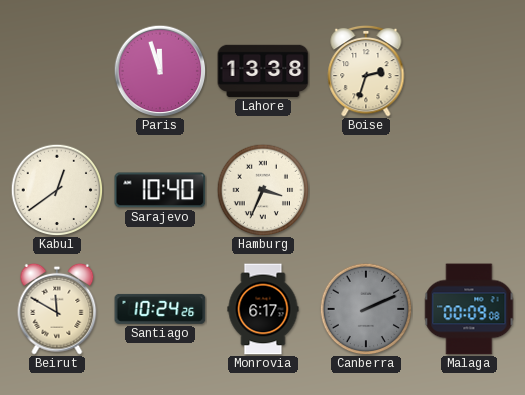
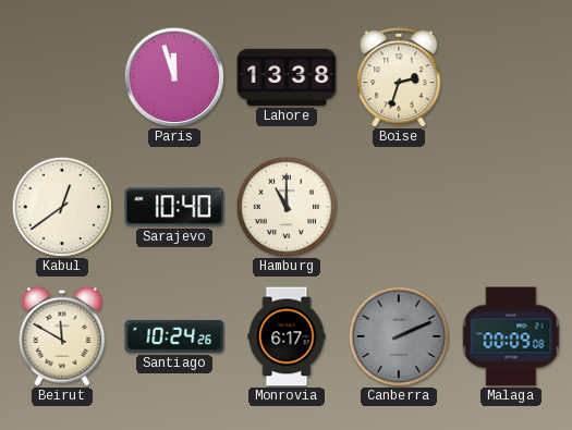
Hamburg: 3:34 -> 11:00 (287, 207)
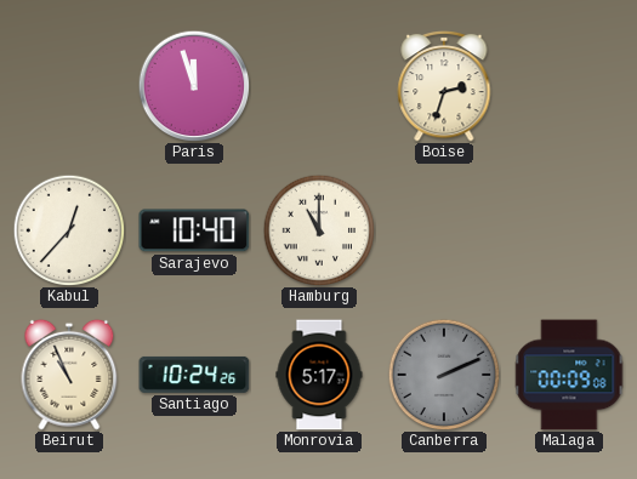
Lahore: 13:38 -> none (287, 77)
Kabul: 12:39 -> 12:37 (69, 230)
Beirut: 11:50 -> 10:56 (69, 375)
Monrovia: 6:17 -> 5:17 (319, 375)
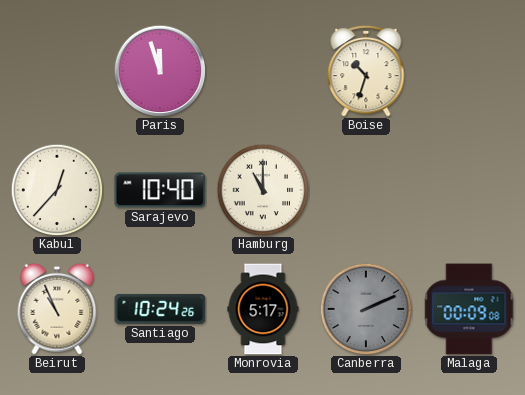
Boise: 2:33 -> 10:33 (366, 71)
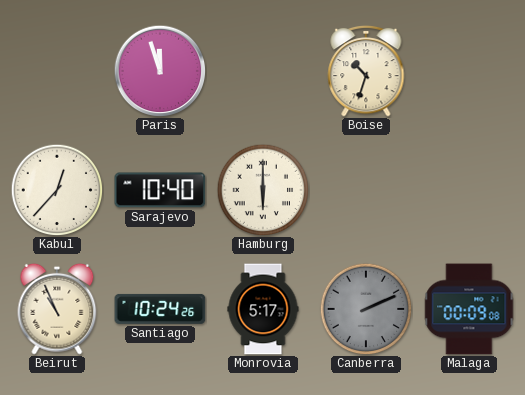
Hamburg: 11:00 -> 6:00 (263, 190)
